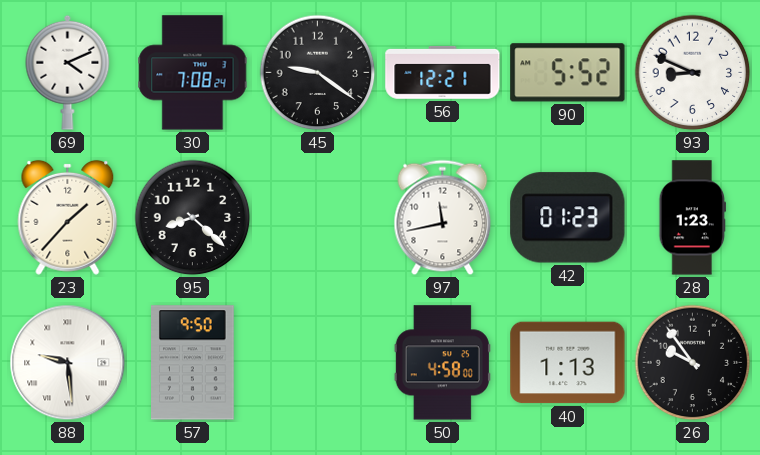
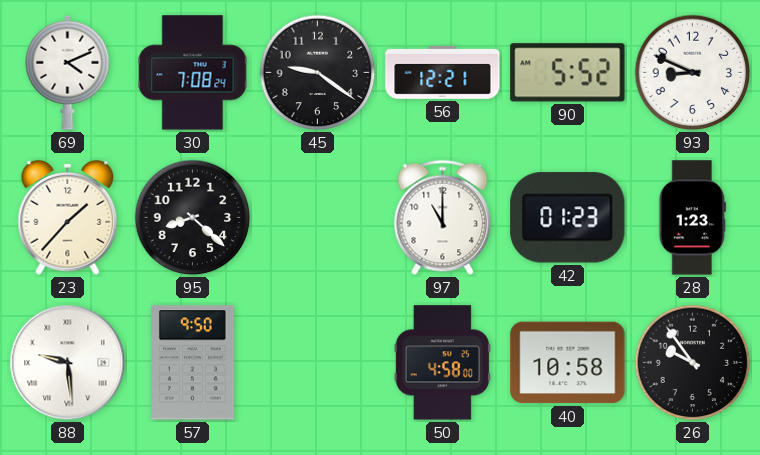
97: 11:43 -> 11:00 (443, 218)
40: 1:13 -> 10:58 (568, 363)
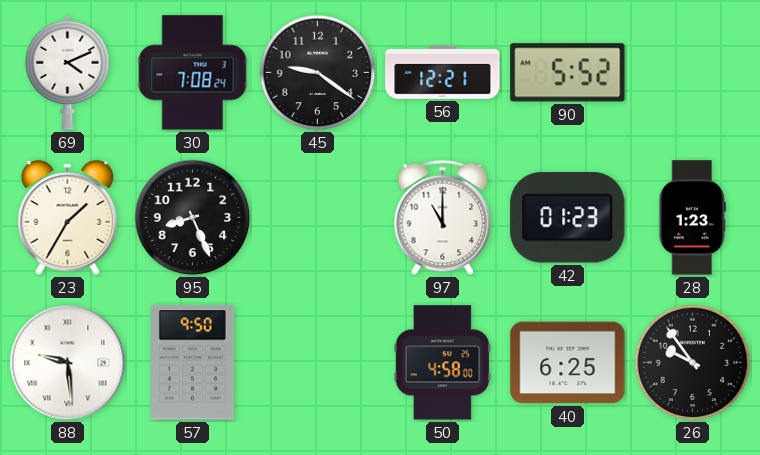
93: 8:49 -> none (693, 73)
23: 1:37 -> 1:35 (68, 217)
95: 8:22 -> 8:26 (193, 218)
40: 10:58 -> 6:25 (568, 363)
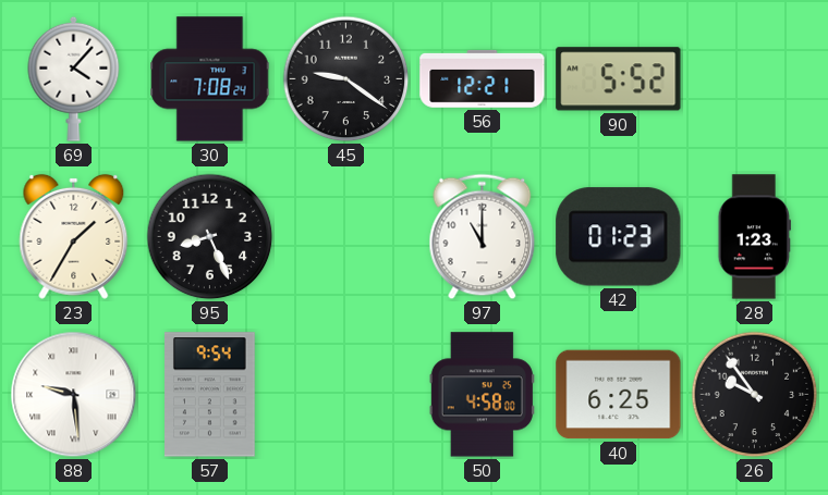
69: 4:11 -> 4:07 (74, 78)
57: 9:50 -> 9:54 (210, 395)
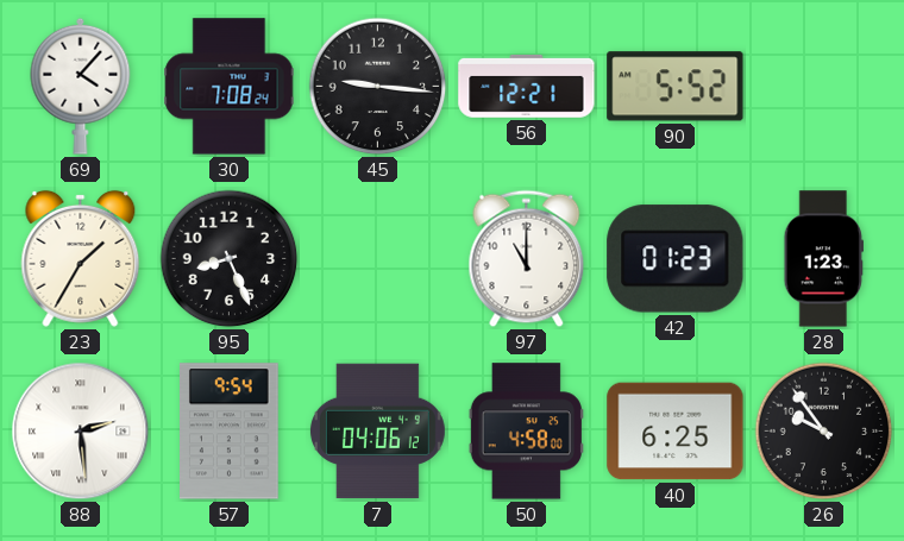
45: 9:21 -> 9:16 (378, 87)
88: 9:29 -> 2:29 (81, 432)
7: none -> 04:06 (377, 432)
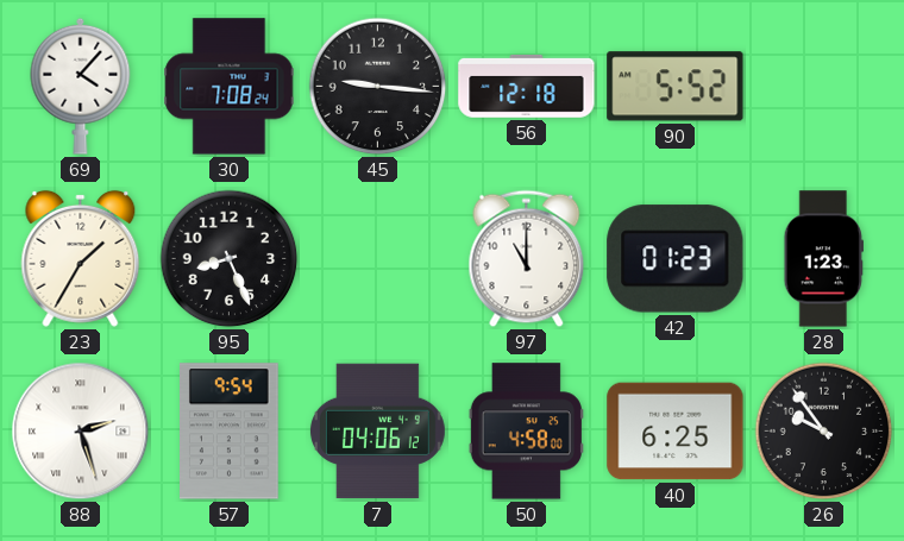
56: 12:21 -> 12:18 (527, 86)
88: 2:29 -> 2:27 (81, 432)
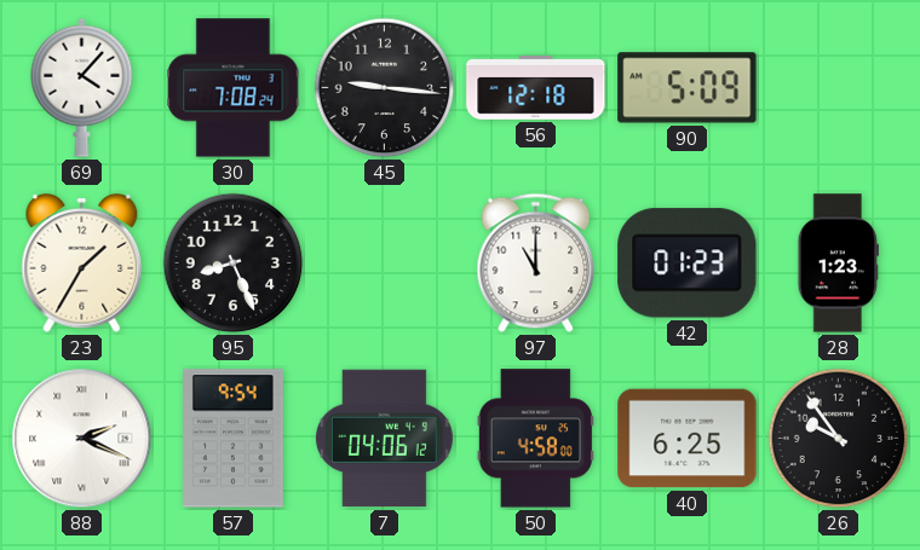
90: 5:52 -> 5:09 (688, 88)
88: 2:27 -> 2:19 (82, 439)
